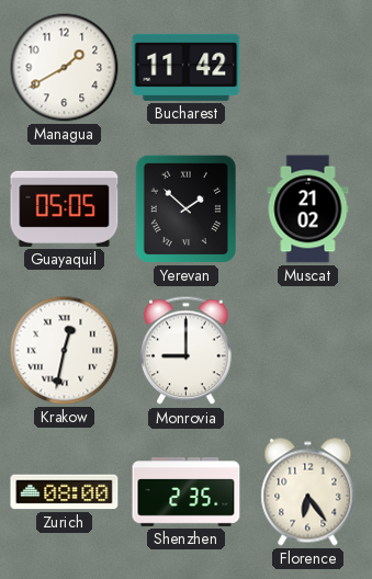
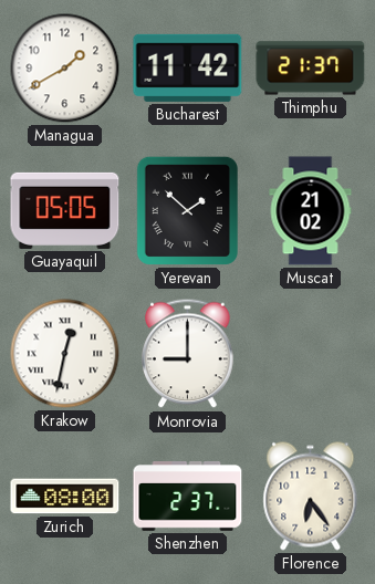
Thimphu: none -> 21:37 (311, 69)
Shenzhen: 2:35 -> 2:37 (188, 497)
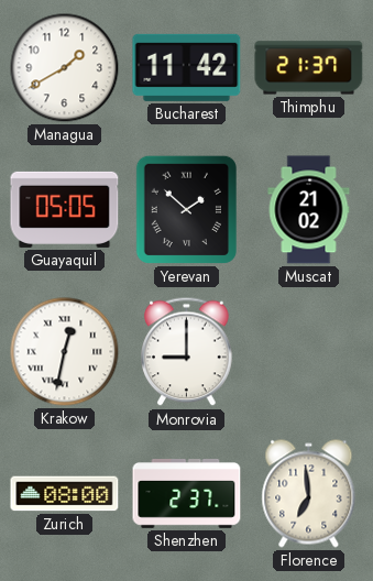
Florence: 6:24 -> 6:59 (309, 494)
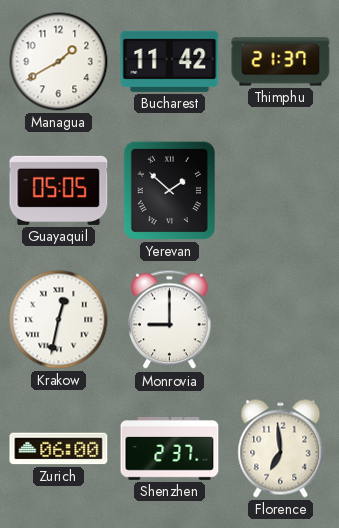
Muscat: 21:02 -> none (309, 210)
Zurich: 08:00 -> 06:00 (59, 449)
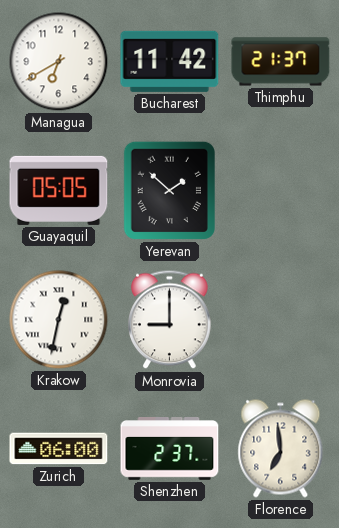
Managua: 1:40 -> 6:40 (59, 62)
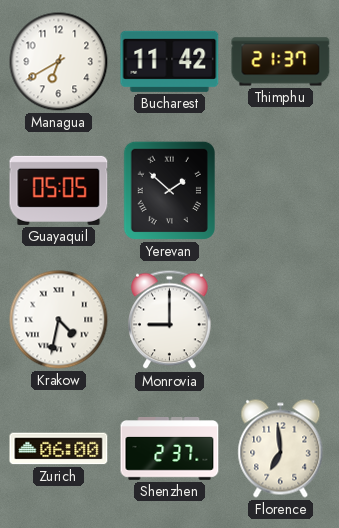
Krakow: 12:32 -> 4:32 (59, 320)
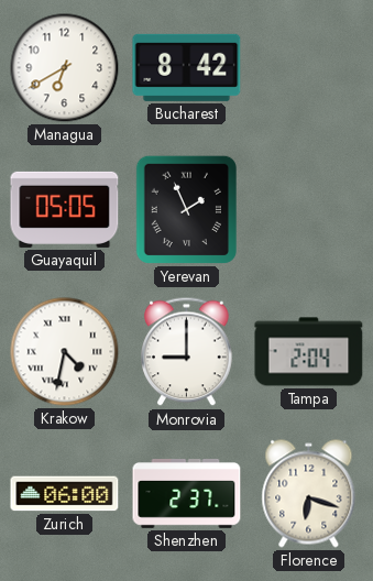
Bucharest: 11:42 -> 8:42 (187, 67)
Thimphu: 21:37 -> none (281, 62)
Yerevan: 1:52 -> 1:56 (186, 209)
Tampa: none -> 2:04 (309, 352)
Florence: 6:59 -> 6:18 (309, 494)
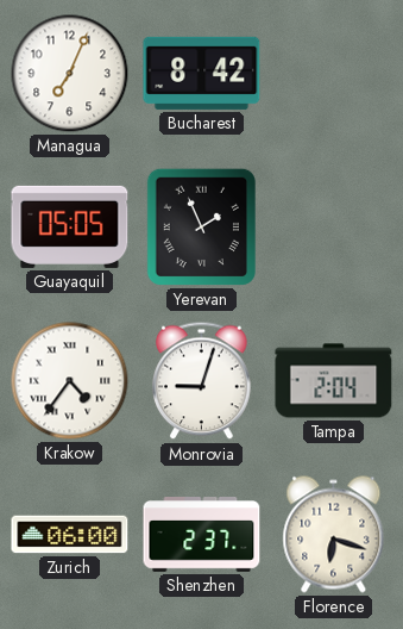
Managua: 6:40 -> 7:04 (70, 74)
Krakow: 4:32 -> 4:36 (70, 381)
Monrovia: 9:00 -> 9:03 (202, 381)
